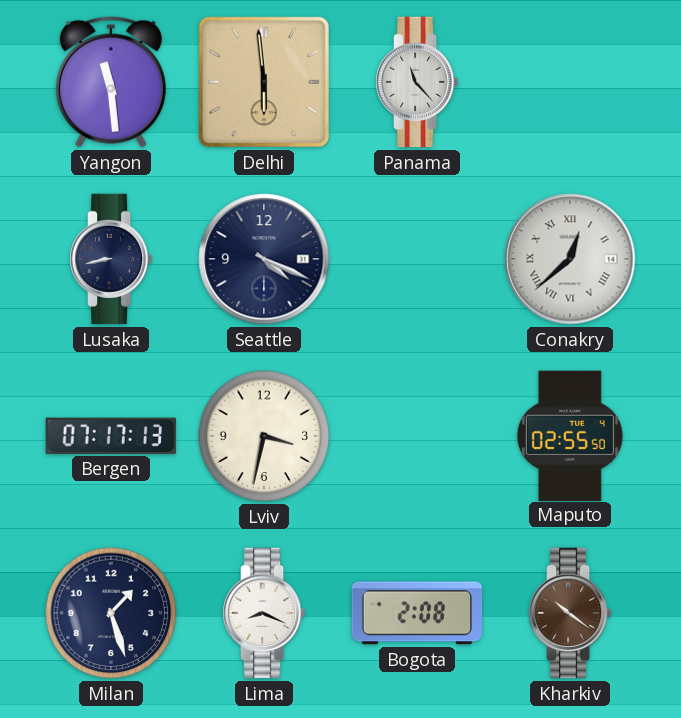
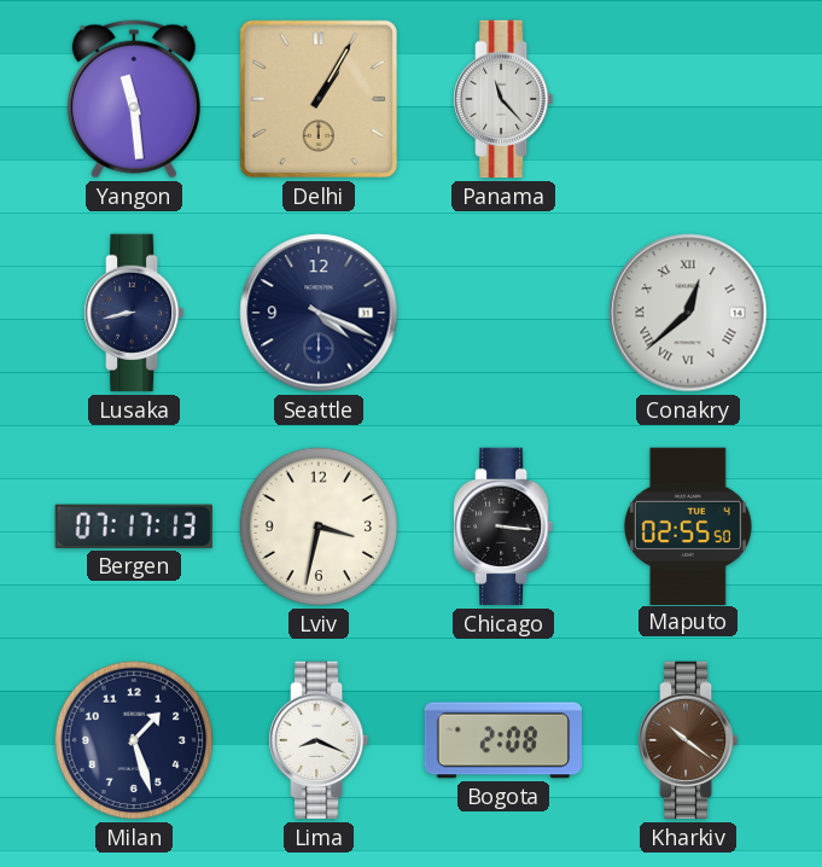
Delhi: 5:59 -> 1:05 (319, 99)
Chicago: none -> 3:16 (505, 526)
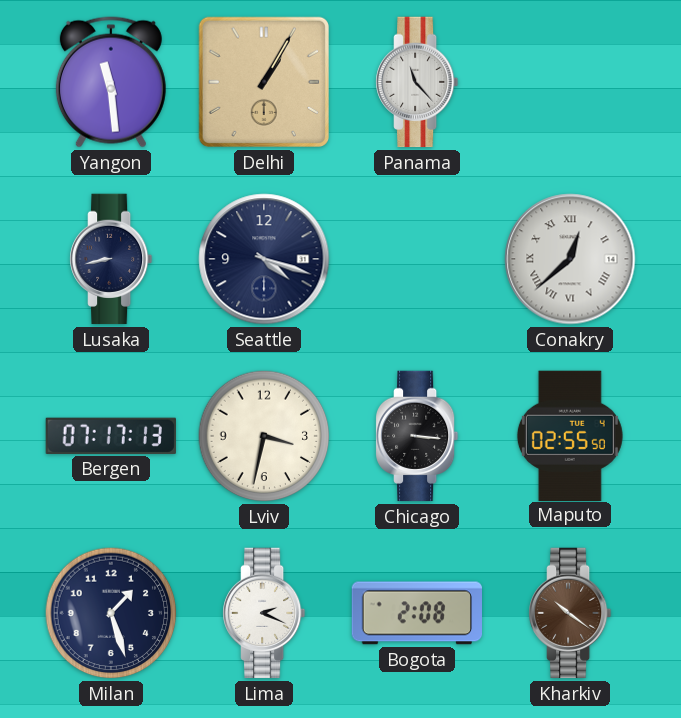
Seattle: 4:19 -> 4:18 (264, 259)
Lima: 8:19 -> 2:19 (265, 613)
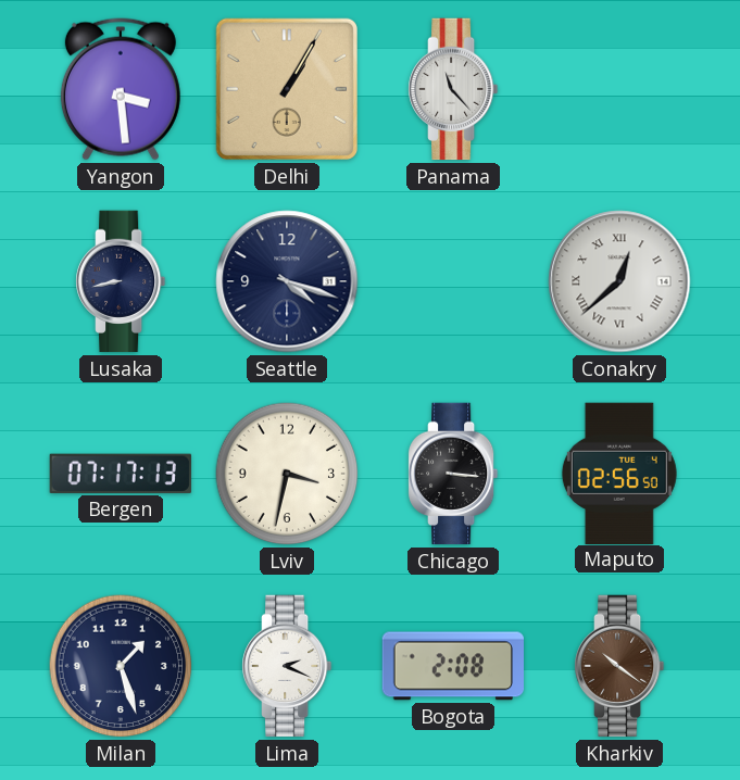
Yangon: 11:29 -> 3:29 (121, 89)
Maputo: 02:55 -> 02:56 (619, 473)
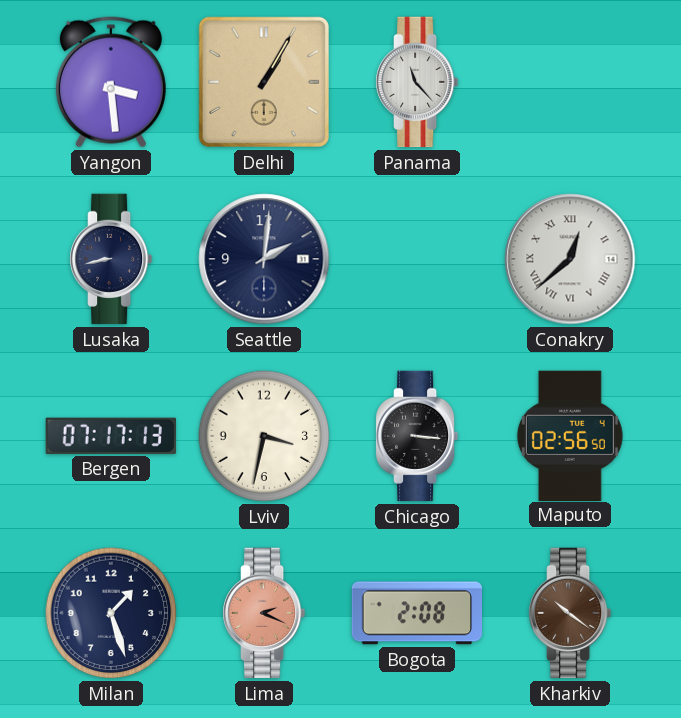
Seattle: 4:18 -> 2:01 (264, 259)
Lima dial: white -> salmon (265, 613)
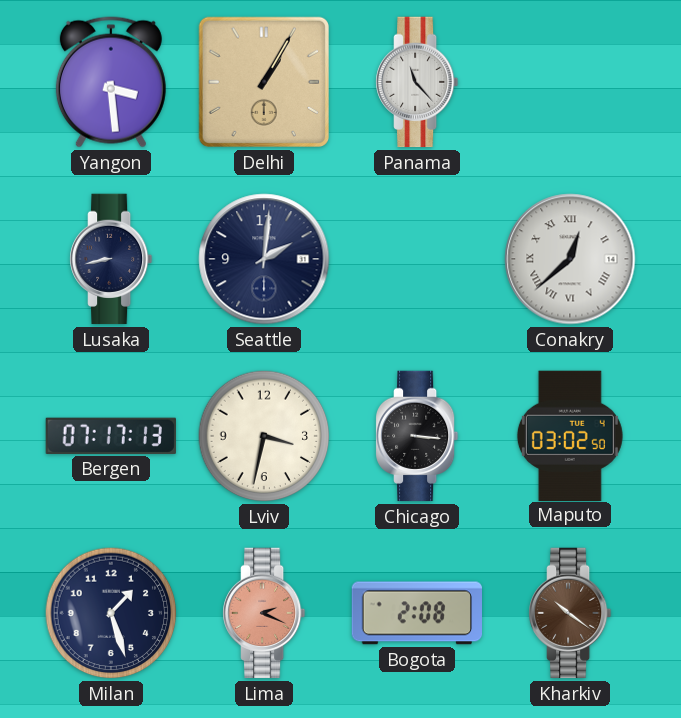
Maputo: 02:56 -> 03:02 (570, 435)
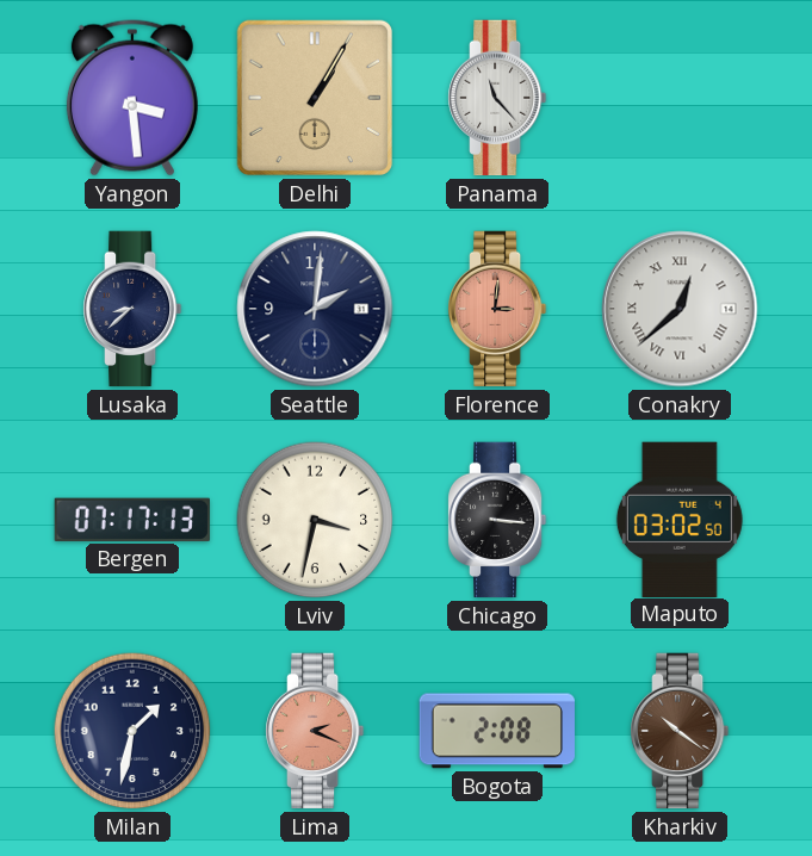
Lusaka: 8:43 -> 8:38 (134, 309)
Florence: none -> 3:01 (498, 309)
Milan: 1:27 -> 1:32 (132, 731)
